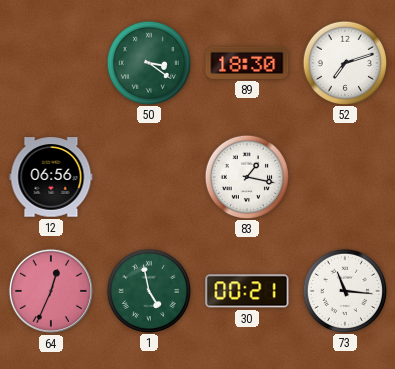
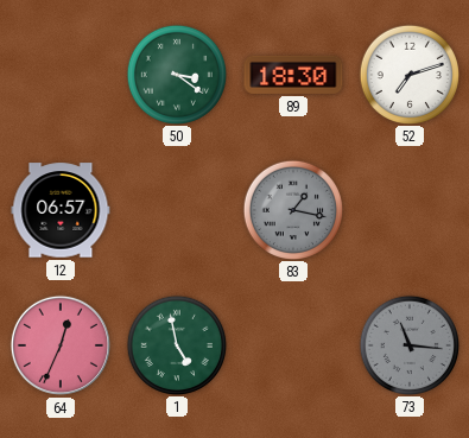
12: 06:56 -> 06:57 (61, 210)
83 dial: white -> grey (292, 209)
30: 00:21 -> none (247, 291)
73 dial: white -> grey (408, 344)
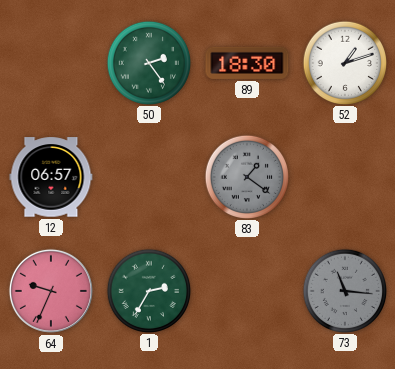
50: 3:21 -> 2:24 (148, 62)
52: 7:12 -> 1:12 (344, 62)
83: 1:17 -> 1:21 (246, 176)
64: 12:34 -> 9:34 (51, 291)
1: 4:58 -> 2:35 (148, 290)
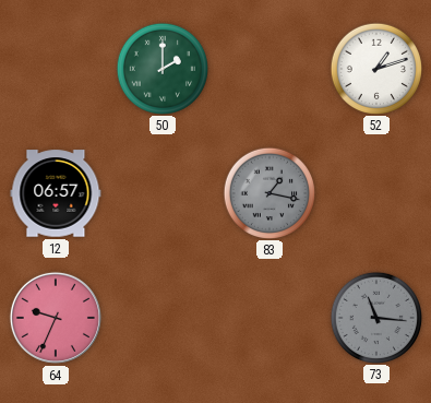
50: 2:24 -> 2:00 (161, 68)
89: 18:30 -> none (247, 63)
83: 1:21 -> 1:17 (268, 192)
1: 2:35 -> none (148, 290)
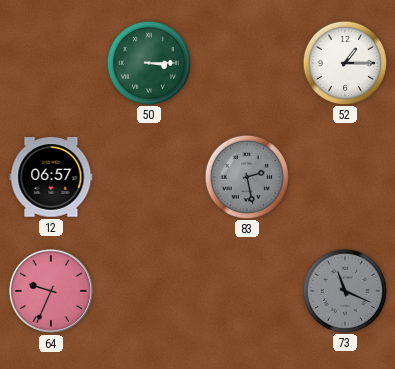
50: 2:00 -> 3:15 (148, 62)
52: 1:12 -> 1:15 (344, 62)
83: 1:17 -> 2:28 (246, 176)
73: 11:16 -> 11:19 (344, 290)
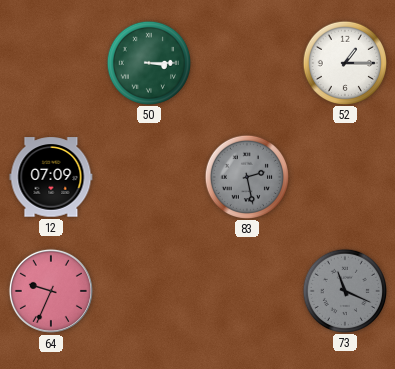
12: 06:57 -> 07:09 (51, 177)
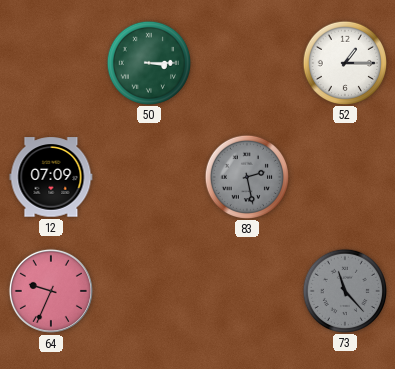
73: 11:19 -> 11:23 (344, 290)
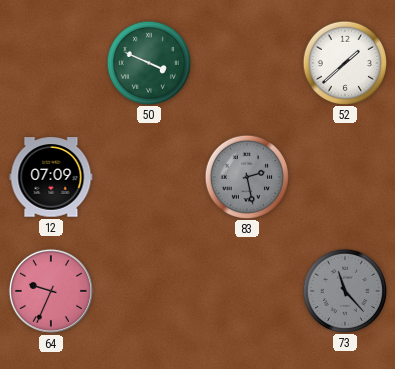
50: 3:15 -> 3:49 (148, 62)
52: 1:15 -> 1:38 (344, 62)
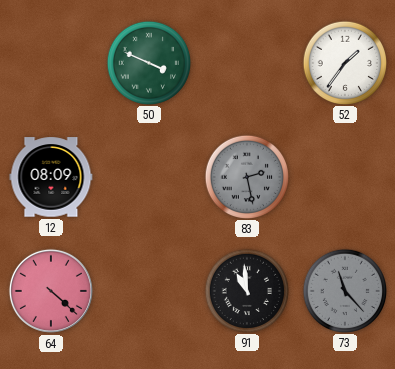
52: 1:38 -> 1:36 (344, 62)
12: 07:09 -> 08:09 (51, 177)
64: 9:34 -> 4:22 (51, 291)
91: none -> 10:59 (246, 290)
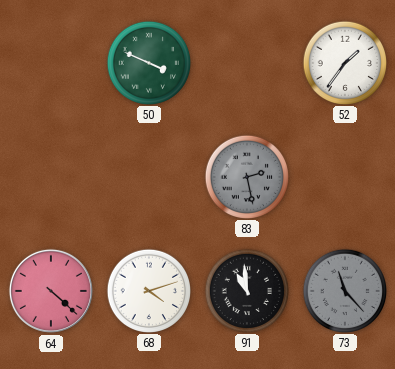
12: 08:09 -> none (51, 177)
68: none -> 4:12 (148, 290)
